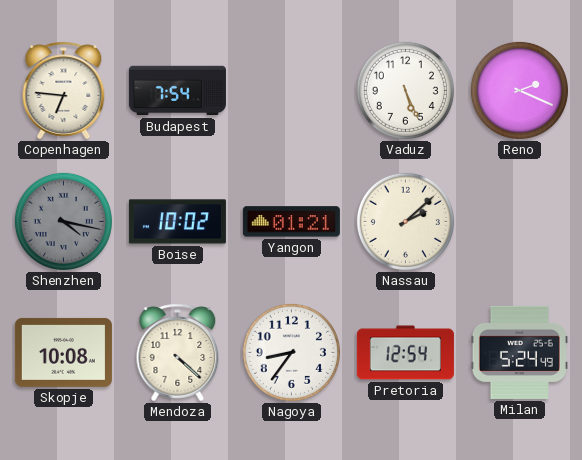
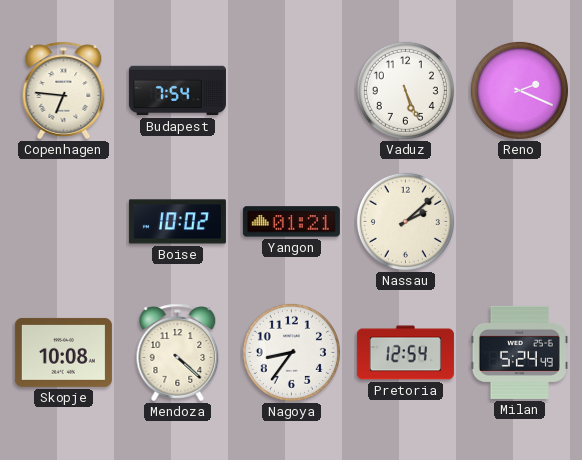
Shenzhen: 4:17 -> none (63, 221)
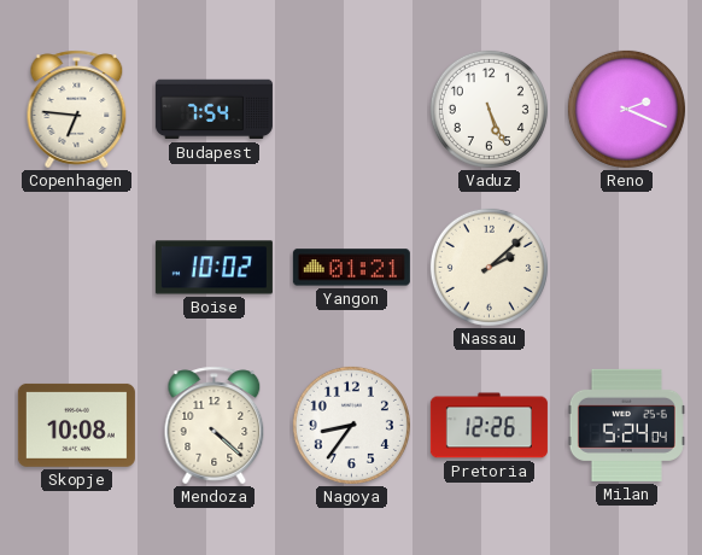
Pretoria: 12:54 -> 12:26 (489, 426)
Milan: 5:24:49 -> 5:24:04 (626, 425)
